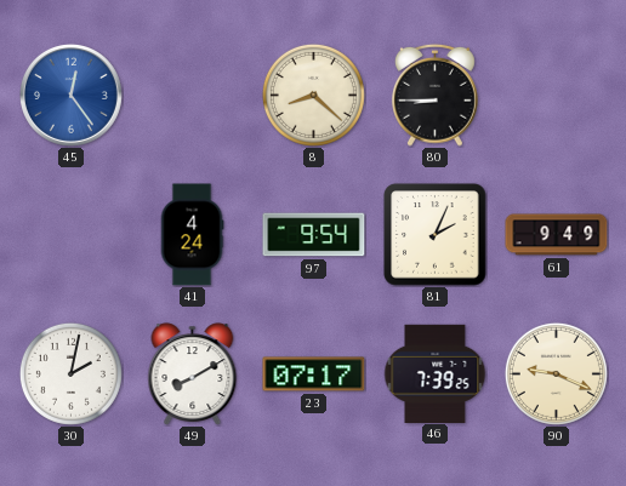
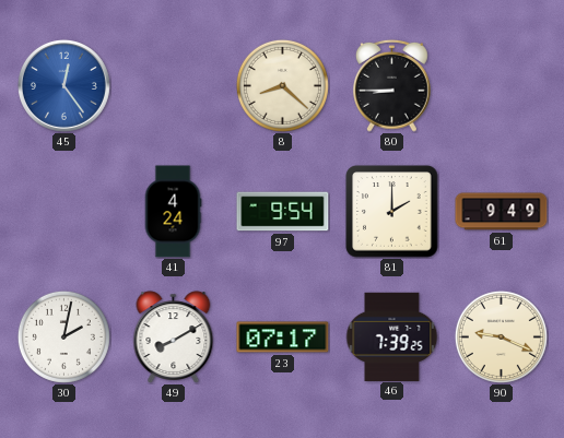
81: 2:04 -> 2:00 (392, 212)
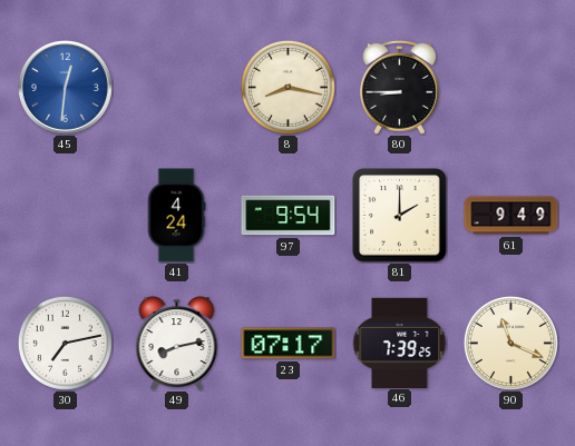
45: 12:24 -> 12:31 (65, 87)
8: 8:22 -> 8:17 (287, 87)
30: 2:02 -> 7:13 (65, 343)
49: 8:10 -> 8:13 (177, 344)
90: 9:19 -> 11:19 (510, 343)
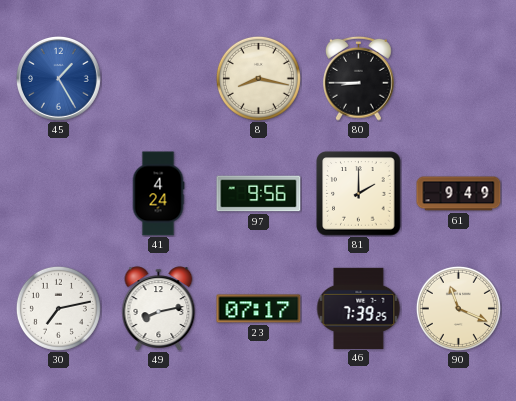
45: 12:31 -> 1:25 (58, 78)
97: 9:54 -> 9:56 (259, 194)
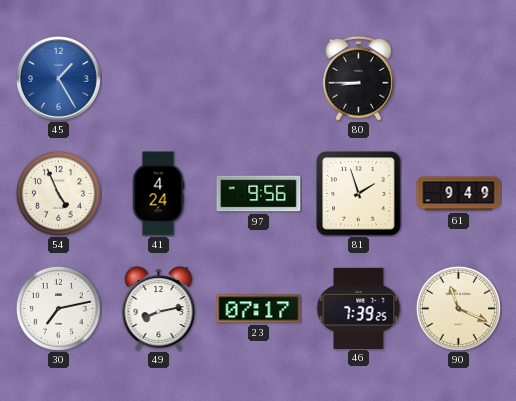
8: 8:17 -> none (258, 78)
54: none -> 4:56 (58, 193)
81: 2:00 -> 1:57 (359, 194)
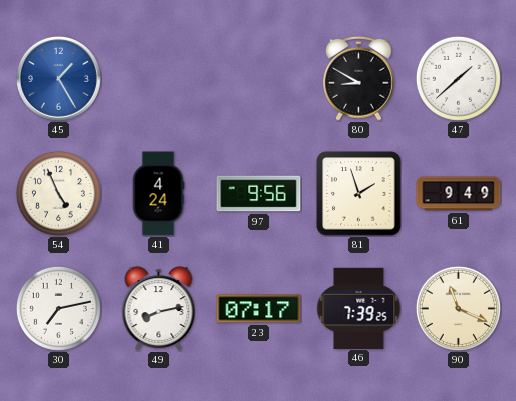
80: 8:45 -> 8:50 (359, 78)
47: none -> 1:38 (458, 78)
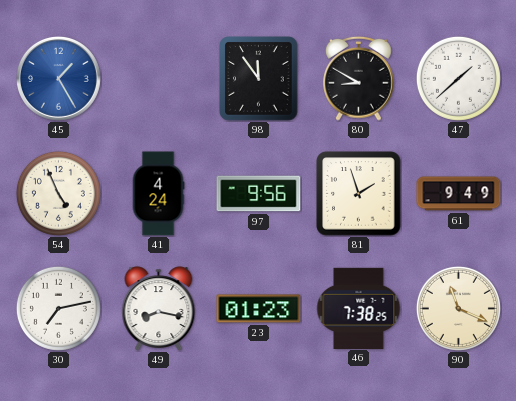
98: none -> 11:54 (259, 79)
49: 8:13 -> 8:17 (159, 309)
23: 07:17 -> 01:23 (259, 309)
46: 7:39 -> 7:38 (359, 308)
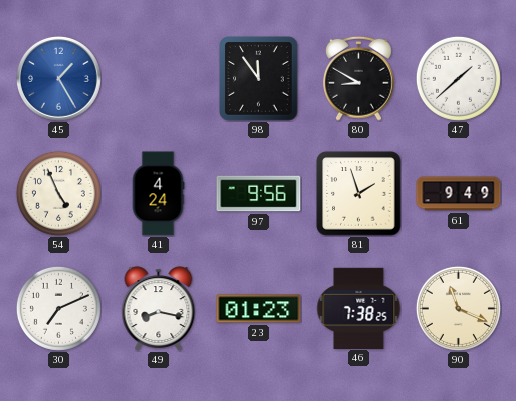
30: 7:13 -> 7:11 (58, 308)
